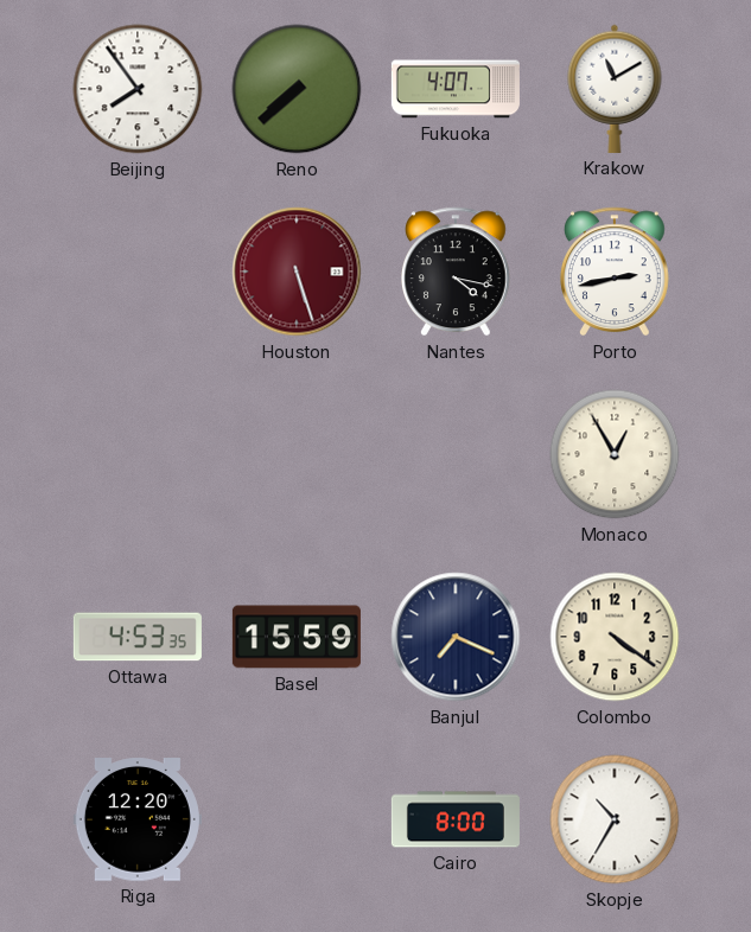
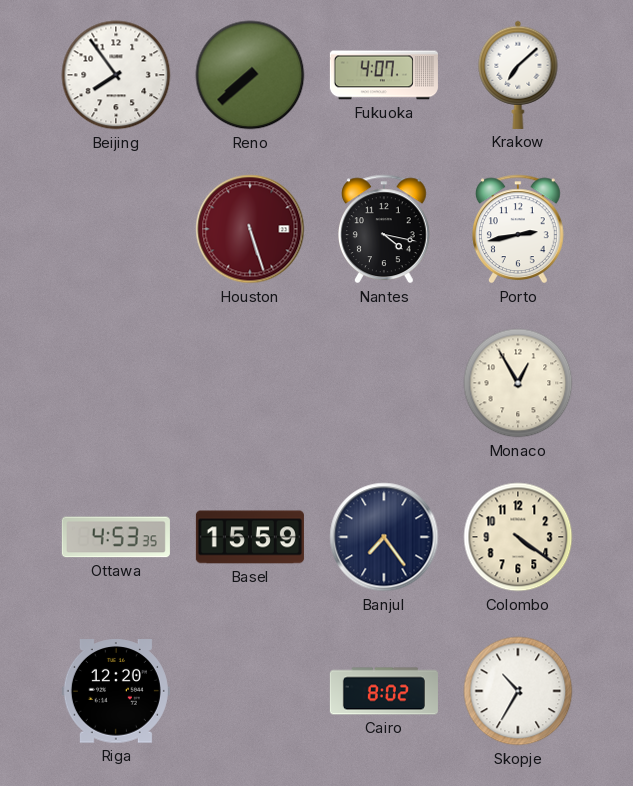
Krakow: 11:10 -> 7:08 (518, 75)
Banjul: 7:19 -> 7:24 (384, 537)
Cairo: 8:00 -> 8:02 (384, 691)
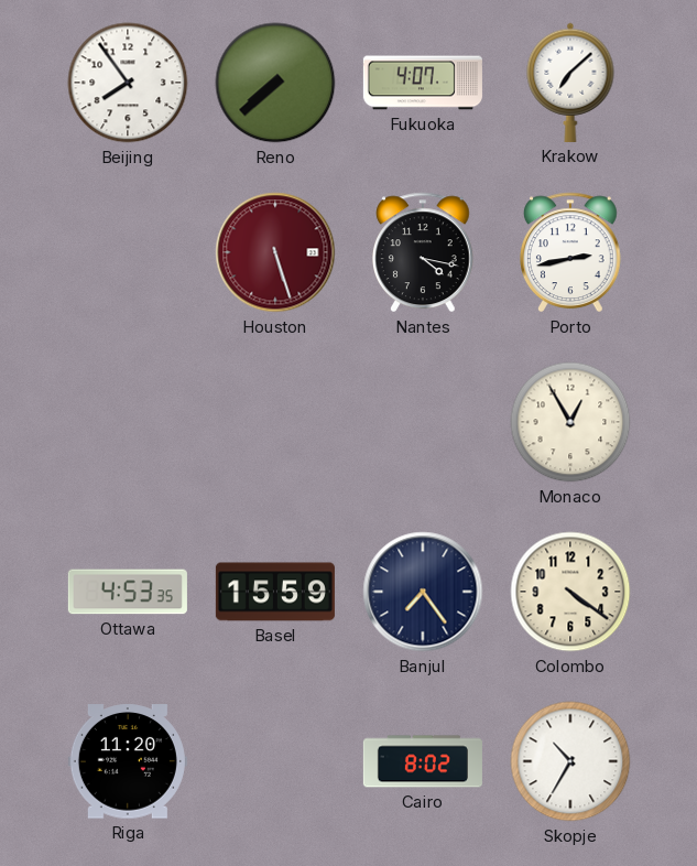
Riga: 12:20 -> 11:20 (128, 761)
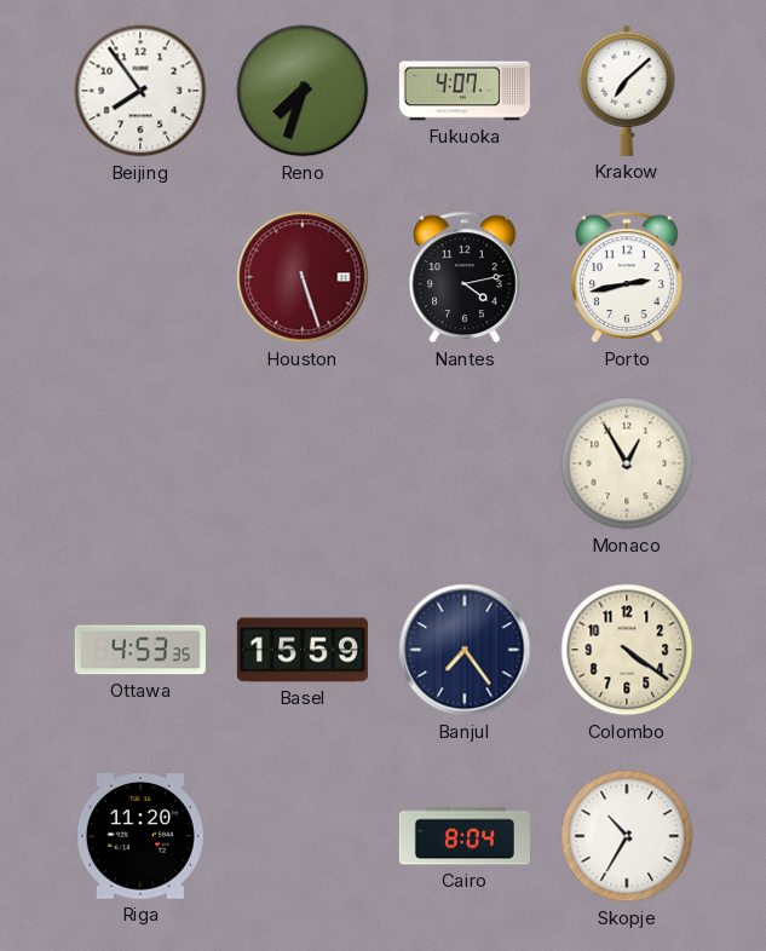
Reno: 7:38 -> 7:33 (303, 91)
Nantes: 4:17 -> 4:13 (465, 277)
Cairo: 8:02 -> 8:04 (465, 836)
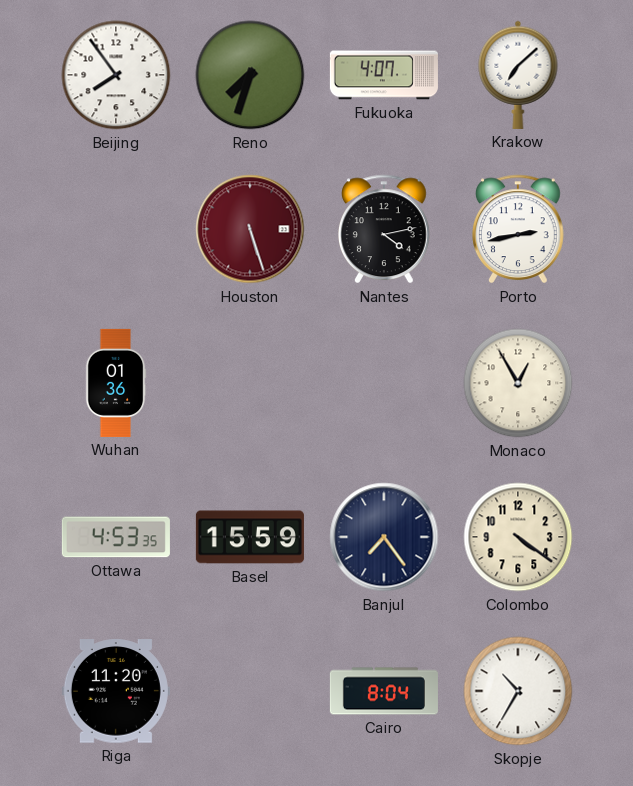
Wuhan: none -> 01:36 (116, 383)
